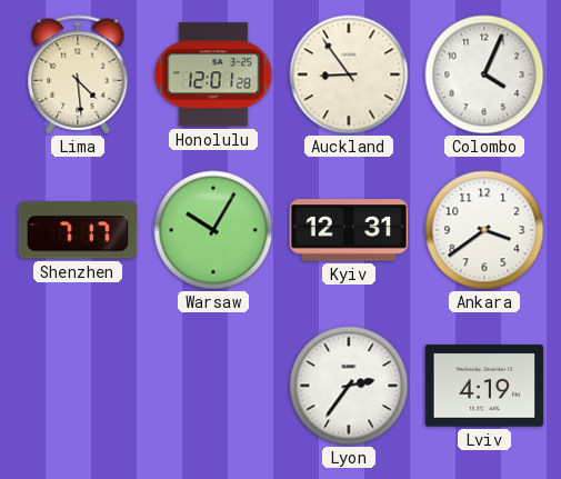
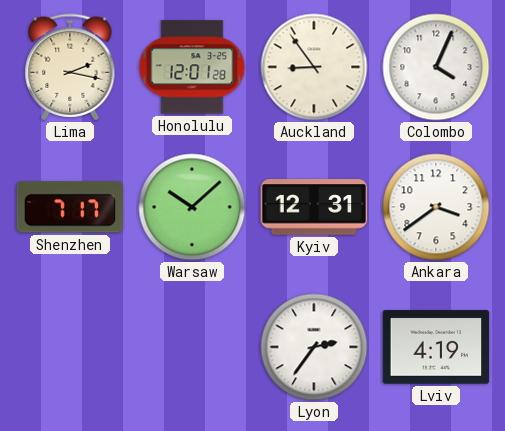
Lima: 4:29 -> 2:17 (70, 67)
Warsaw: 10:05 -> 10:08 (192, 207)
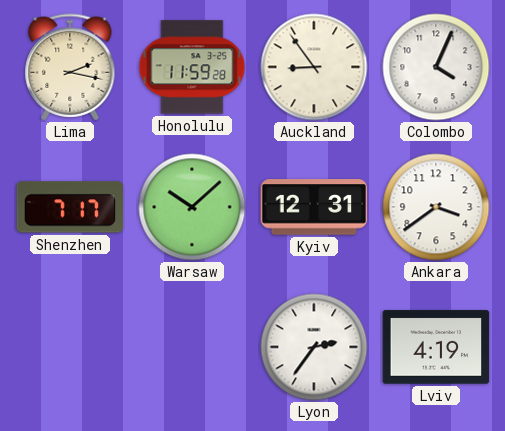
Honolulu: 12:01 -> 11:59 (192, 67)
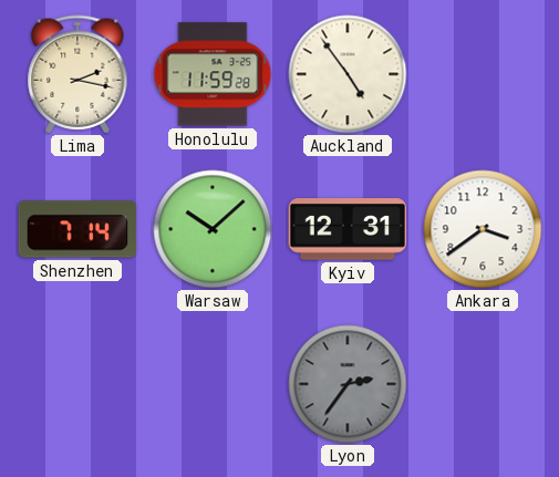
Auckland: 8:54 -> 4:54 (348, 74)
Colombo: 4:04 -> none (436, 67)
Shenzhen: 7:17 -> 7:14 (77, 229)
Lyon dial: white -> grey (348, 384)
Lviv: 4:19 -> none (436, 347)
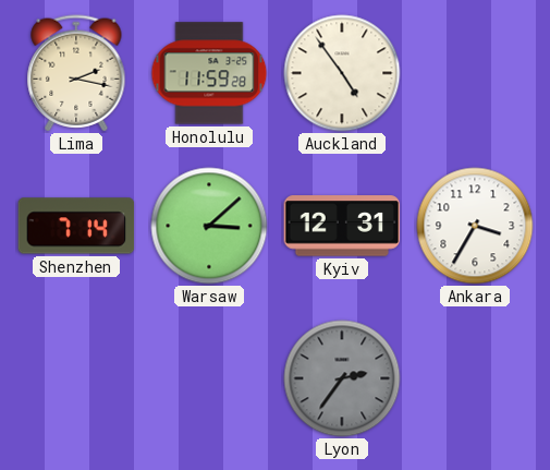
Warsaw: 10:08 -> 3:08 (209, 226)
Ankara: 3:39 -> 3:35 (475, 226)
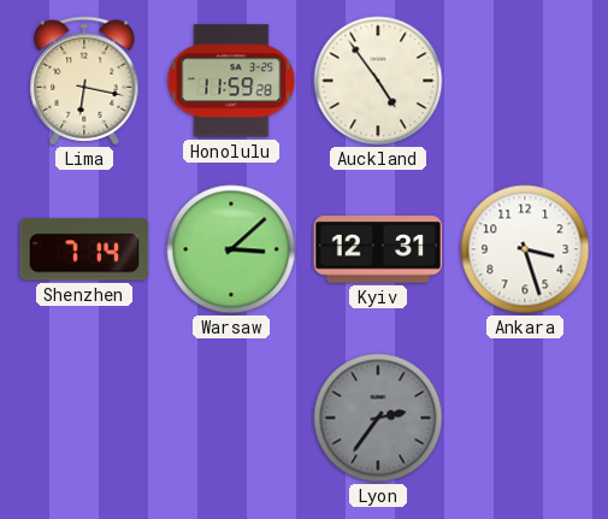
Lima: 2:17 -> 6:17 (84, 81)
Ankara: 3:35 -> 3:27 (525, 249)
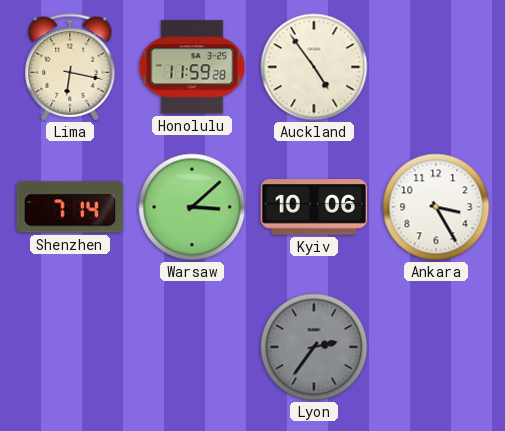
Kyiv: 12:31 -> 10:06 (314, 207)
Ankara: 3:27 -> 3:25 (436, 207)
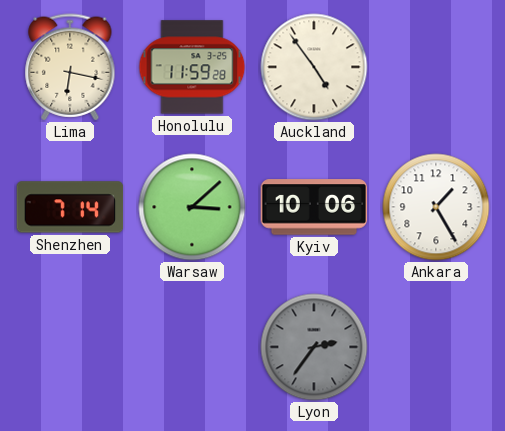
Ankara: 3:25 -> 1:25 (436, 207)
